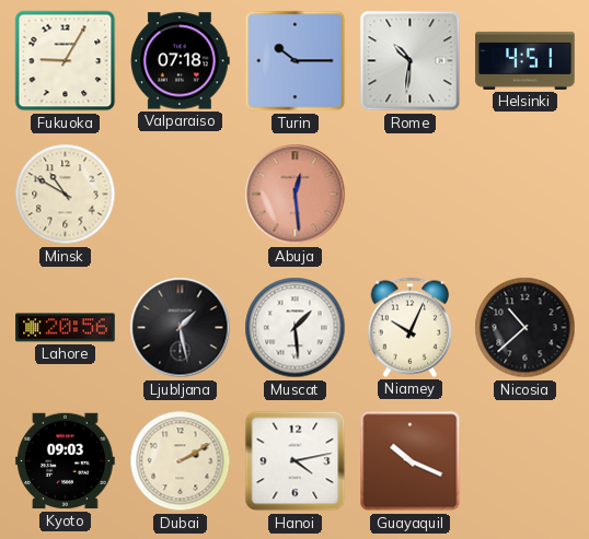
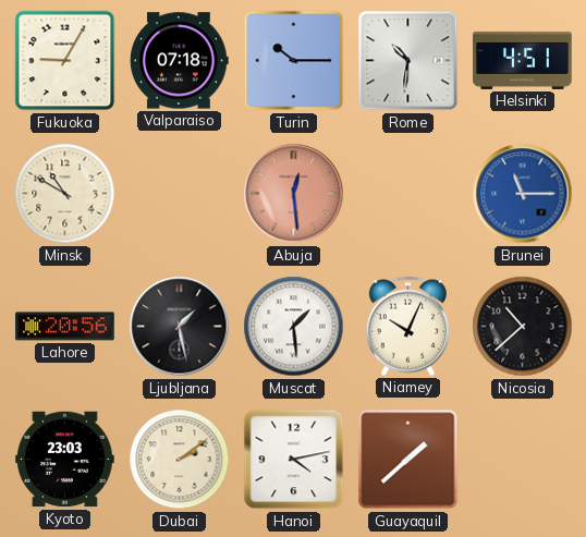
Brunei: none -> 11:15 (523, 194)
Kyoto: 09:03 -> 23:03 (65, 460)
Dubai: 2:10 -> 2:09 (180, 460)
Guayaquil: 10:19 -> 1:38 (408, 460)
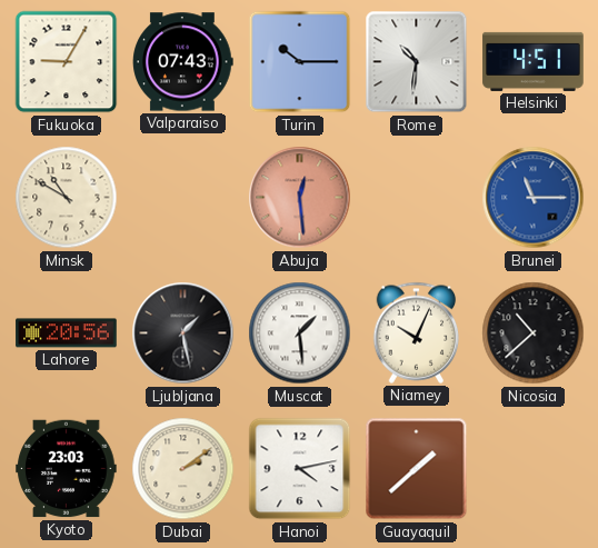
Valparaiso: 07:18 -> 07:43 (183, 62)
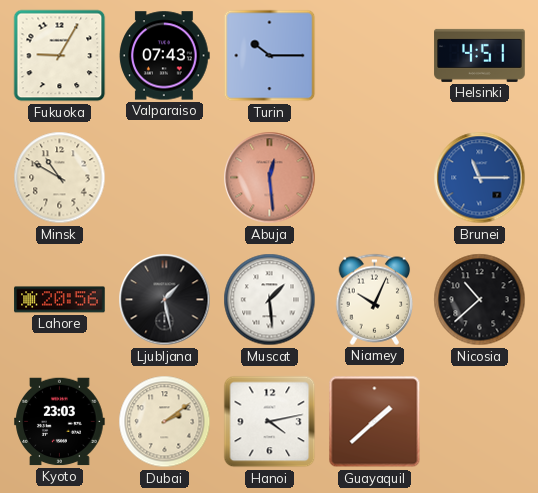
Rome: 10:31 -> none (417, 62)
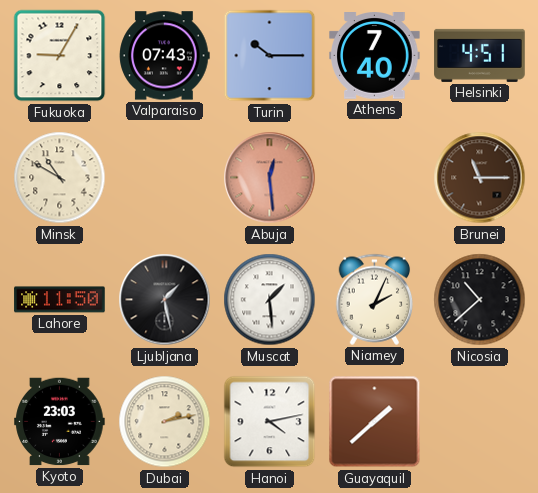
Athens: none -> 7:40 (375, 56)
Brunei dial: blue -> brown (480, 178)
Lahore: 20:56 -> 11:50 (60, 300)
Niamey: 10:04 -> 2:04 (375, 299)
Dubai: 2:09 -> 2:13 (165, 422)
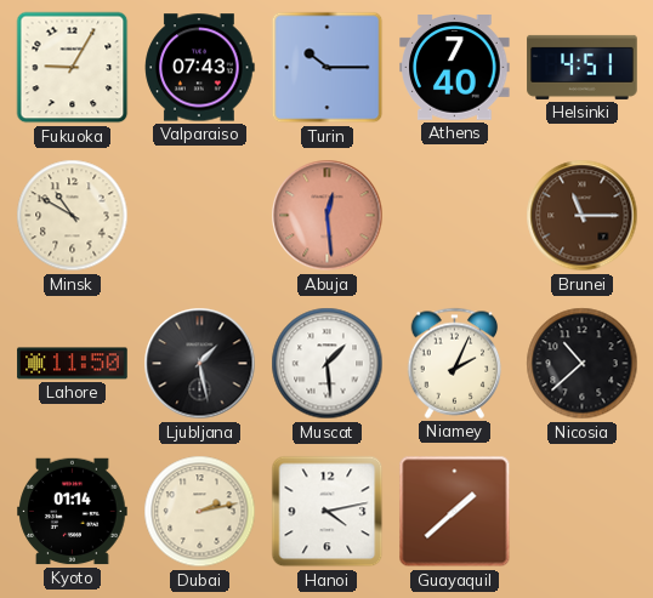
Kyoto: 23:03 -> 01:14 (73, 512)
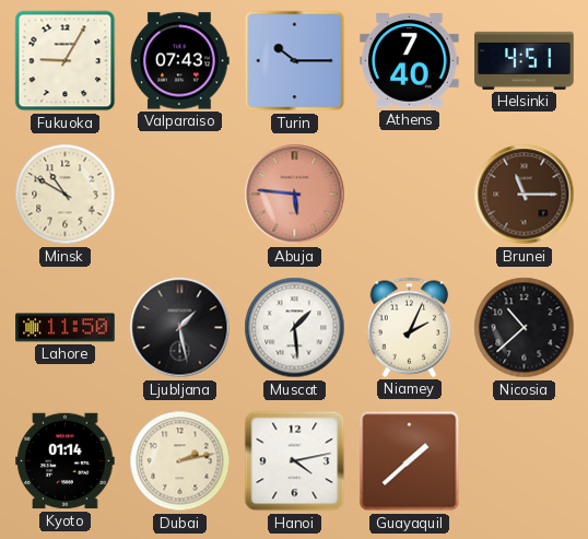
Abuja: 12:29 -> 5:46 (295, 195)
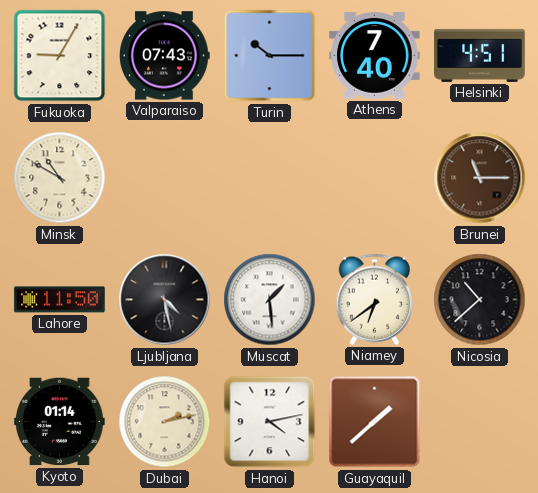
Abuja: 5:46 -> none (295, 195)
Ljubljana: 1:28 -> 4:28 (165, 300)
Niamey: 2:04 -> 6:39 (375, 299)
